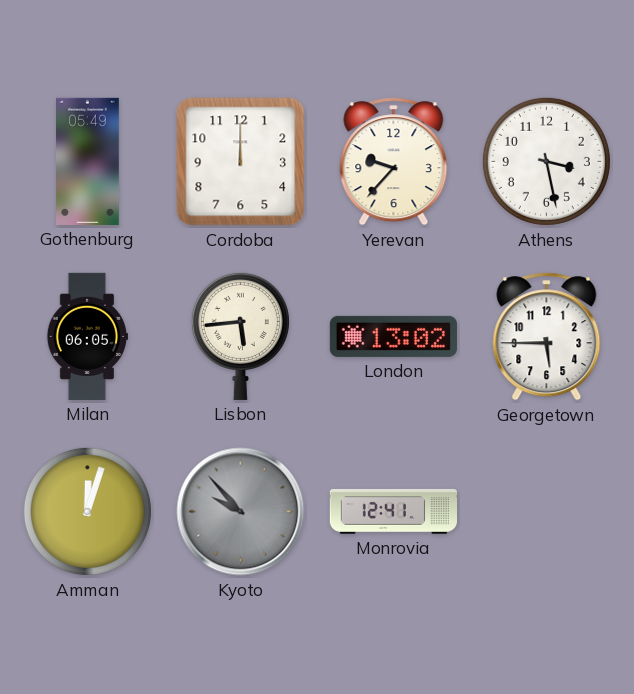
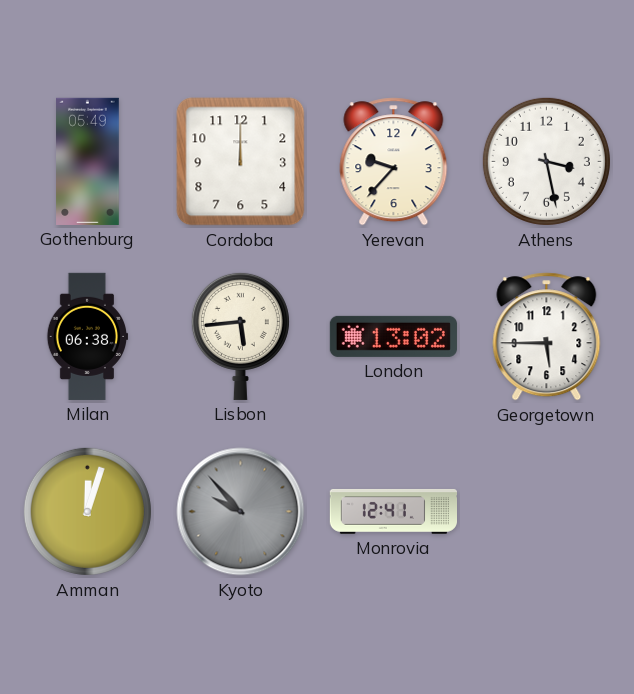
Milan: 06:05 -> 06:38 (86, 336)
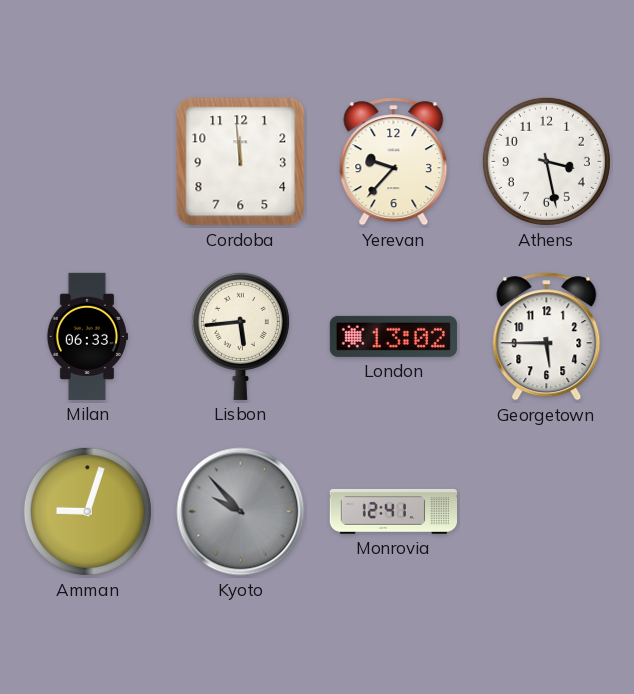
Gothenburg: 05:49 -> none (88, 161)
Cordoba: 12:00 -> 11:59 (241, 162)
Milan: 06:38 -> 06:33 (86, 336)
Amman: 12:03 -> 9:03 (87, 511)
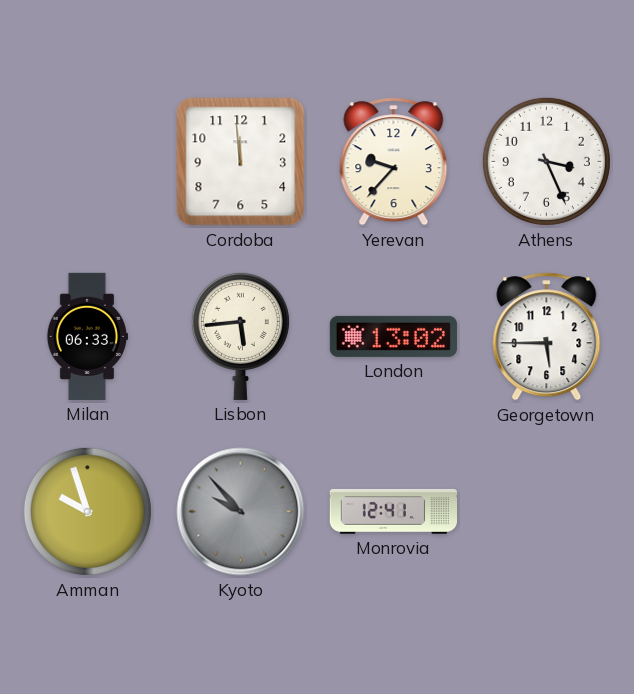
Athens: 3:28 -> 3:26 (546, 161)
Amman: 9:03 -> 9:57 (87, 511)
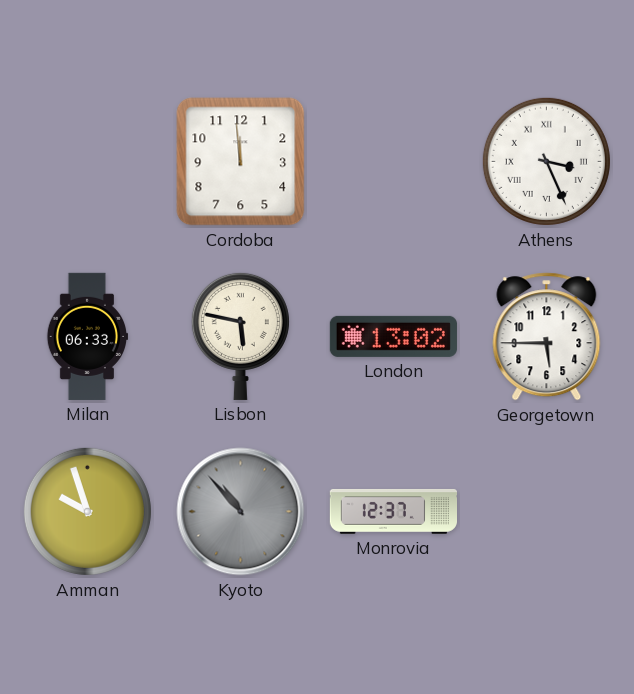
Yerevan: 9:37 -> none (394, 162)
Athens numerals: Arabic -> Roman (546, 161)
Lisbon: 5:44 -> 5:47 (240, 336)
Kyoto: 9:53 -> 10:53 (241, 512)
Monrovia: 12:41 -> 12:37 (393, 511)
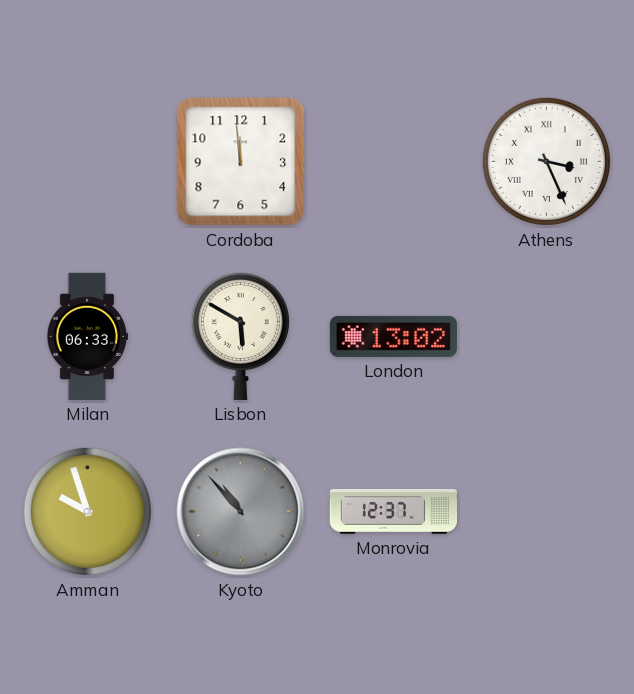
Lisbon: 5:47 -> 5:50 (240, 336)
Georgetown: 5:45 -> none (547, 337)
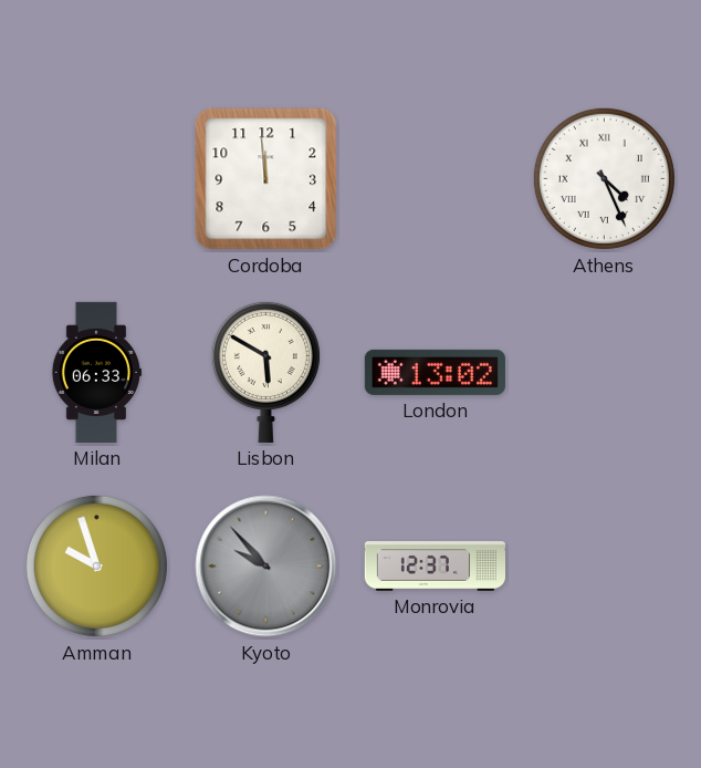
Athens: 3:26 -> 4:26 (604, 178)
Kyoto: 10:53 -> 9:53 (266, 567)
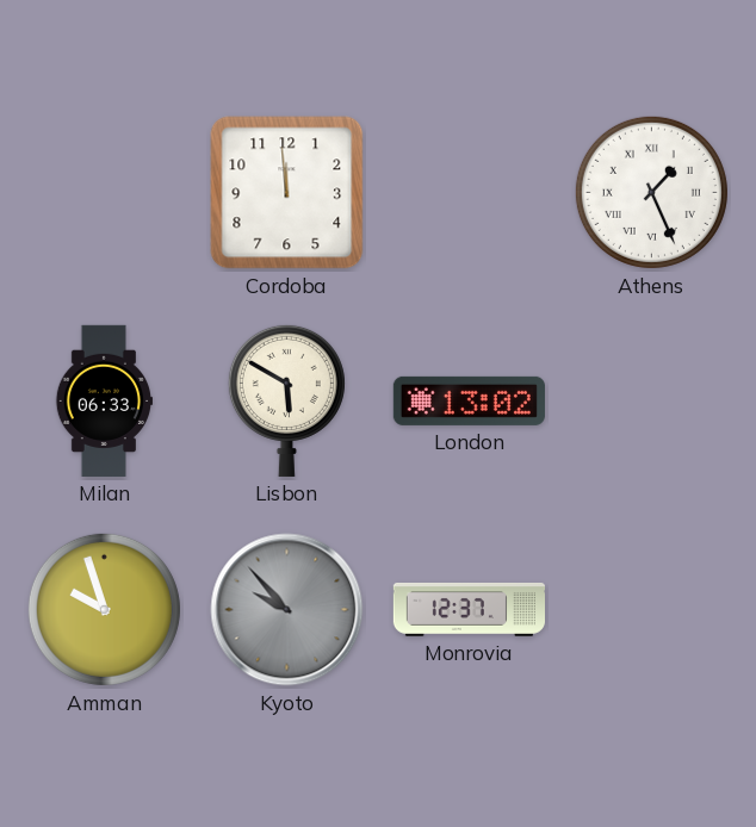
Athens: 4:26 -> 1:26 (651, 192)
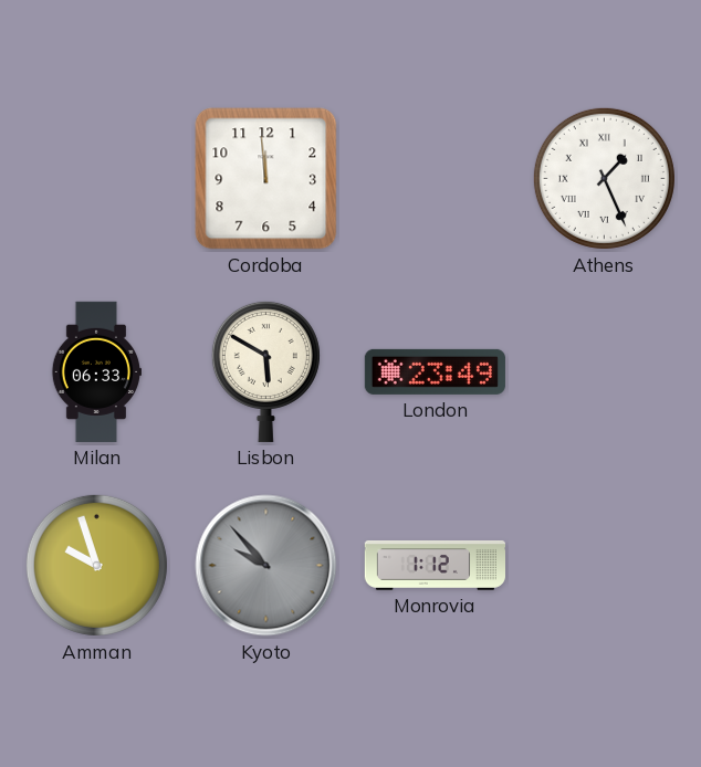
London: 13:02 -> 23:49 (435, 371)
Monrovia: 12:37 -> 1:12 (435, 565)
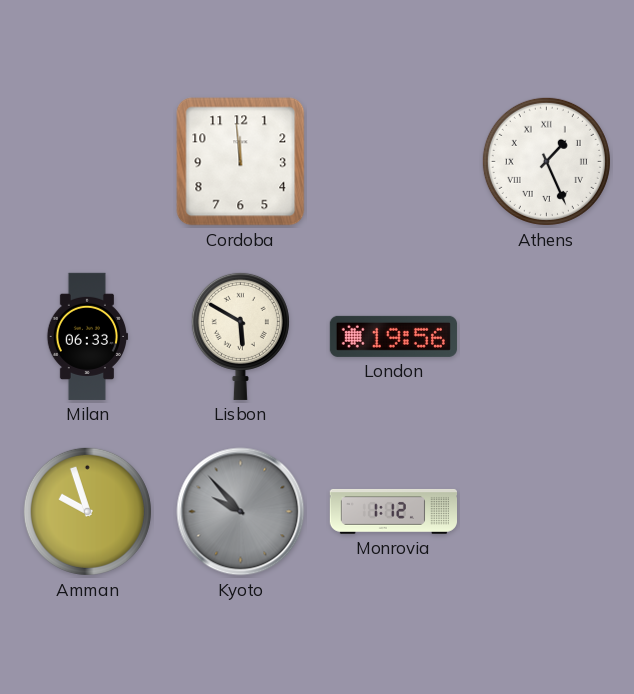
London: 23:49 -> 19:56 (393, 336)
